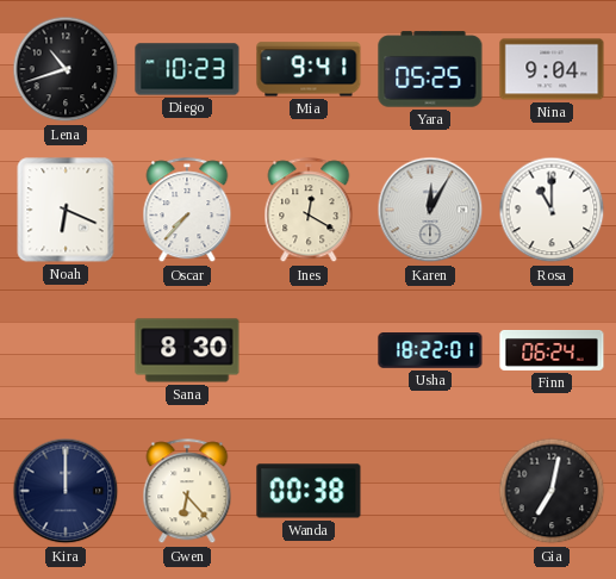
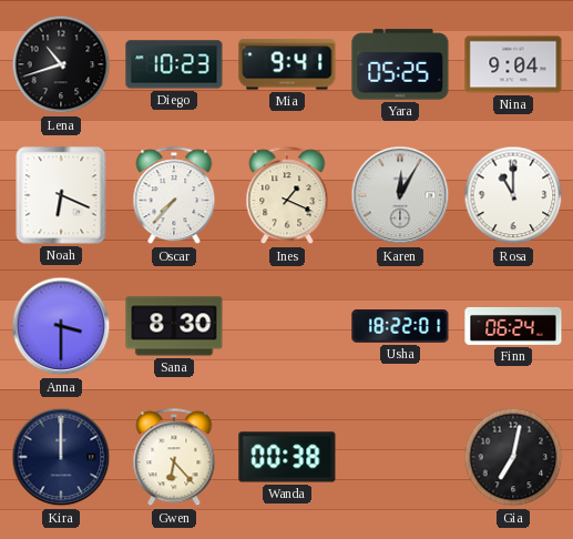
Ines: 12:20 -> 1:19 (287, 196)
Anna: none -> 3:30 (61, 326)
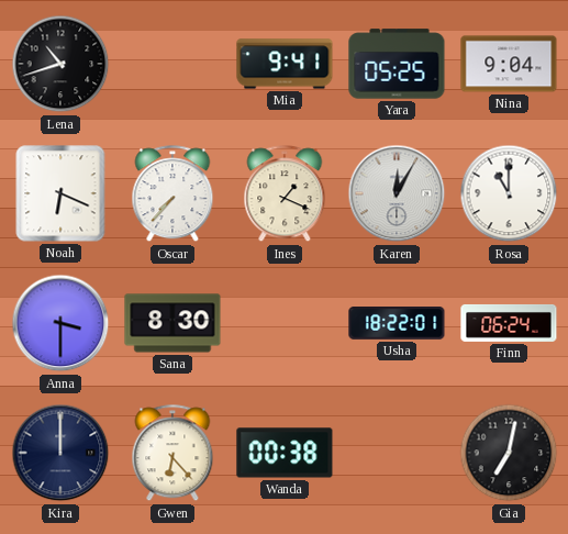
Diego: 10:23 -> none (174, 64)
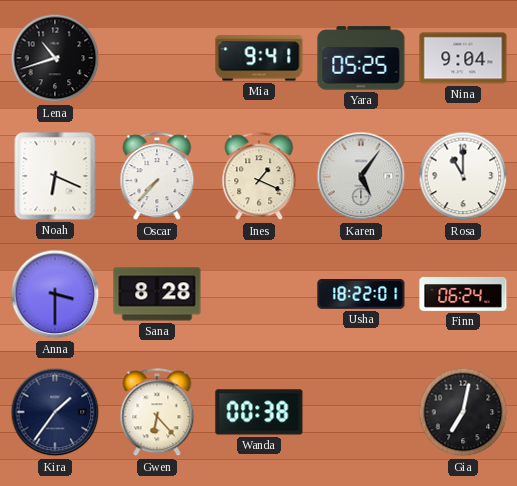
Karen: 12:05 -> 5:06 (361, 176)
Sana: 8:30 -> 8:28 (157, 294)
Kira: 12:00 -> 1:36 (55, 412)
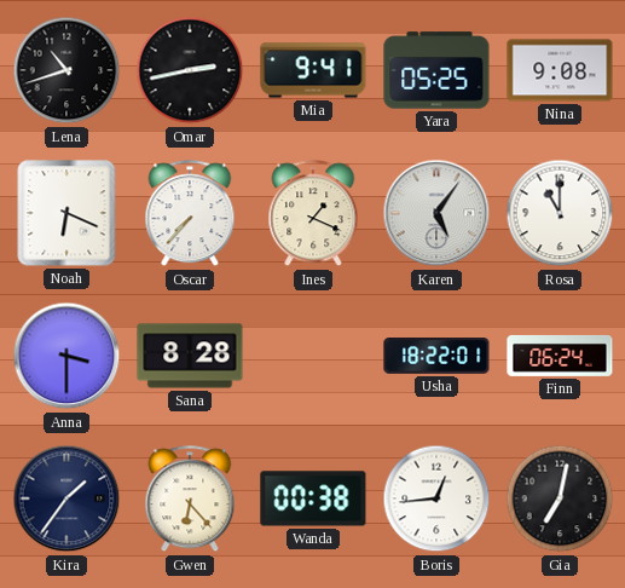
Omar: none -> 2:43 (190, 70)
Nina: 9:04 -> 9:08 (560, 70)
Boris: none -> 12:44 (436, 498)
